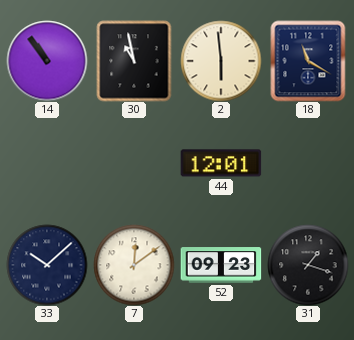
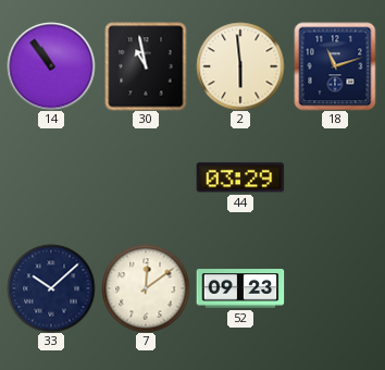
18: 11:20 -> 11:12 (335, 66)
44: 12:01 -> 03:29 (240, 177)
31: 1:18 -> none (308, 265)
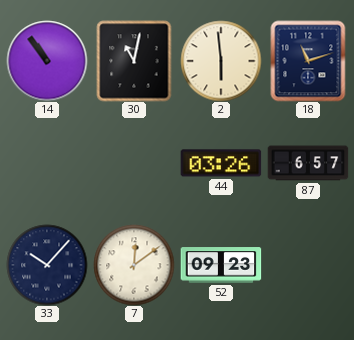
30: 10:58 -> 11:02 (134, 61)
44: 03:29 -> 03:26 (221, 163)
87: none -> 6:57 (308, 163)
33: 10:08 -> 10:07 (47, 265)
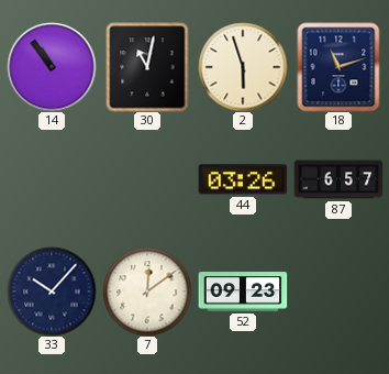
2: 5:59 -> 5:57 (243, 67)
